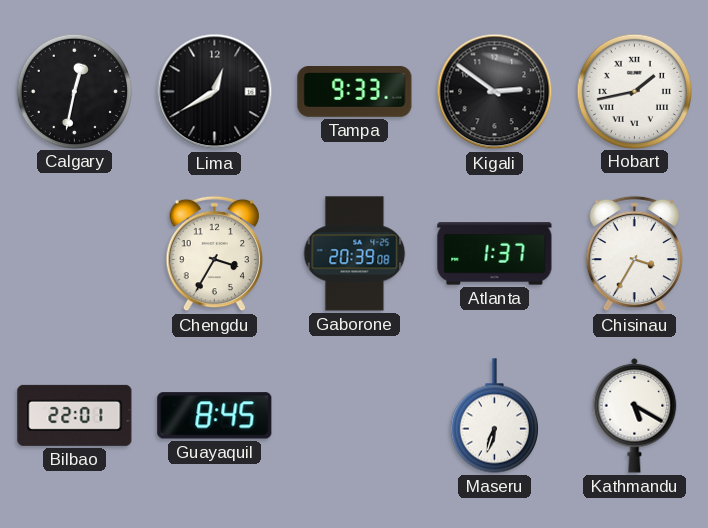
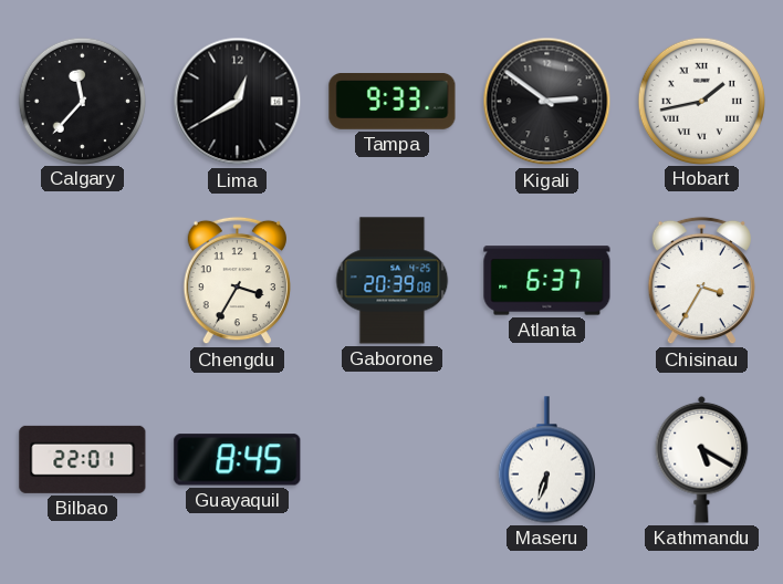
Calgary: 12:32 -> 11:37 (82, 101)
Atlanta: 1:37 -> 6:37 (547, 281)
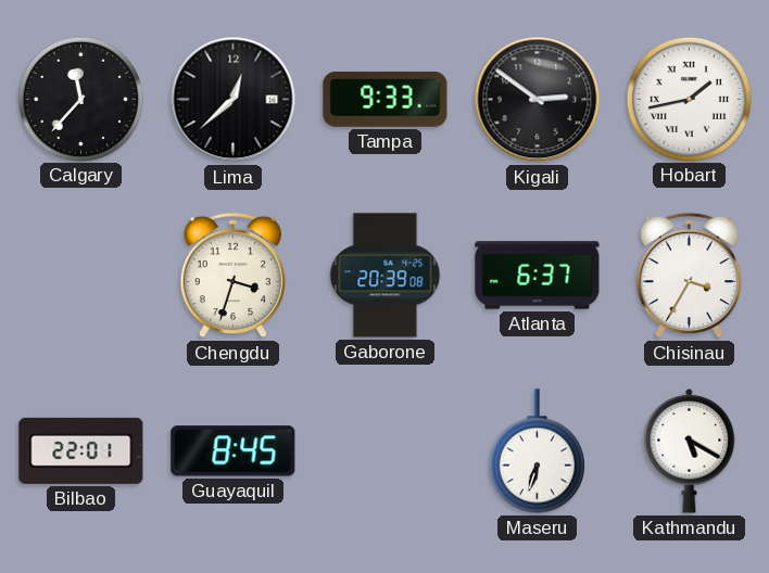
Lima: 12:40 -> 12:38 (234, 100)
Chengdu: 3:35 -> 3:33 (232, 276)
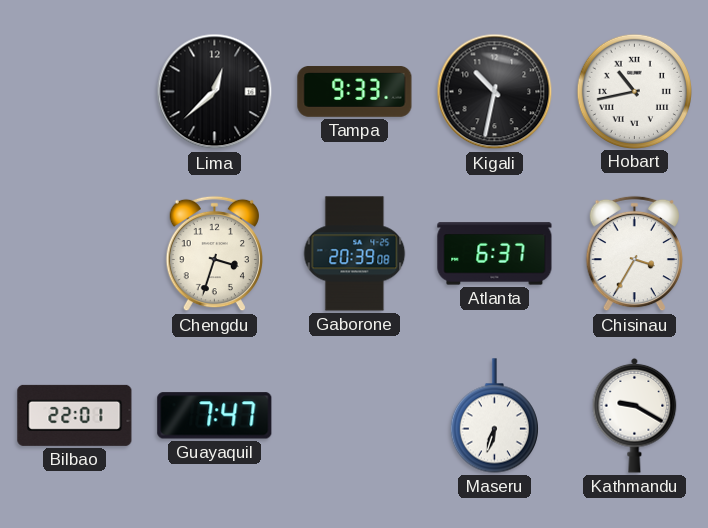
Calgary: 11:37 -> none (80, 99)
Kigali: 2:51 -> 10:32 (495, 92)
Hobart: 1:43 -> 10:43 (634, 91)
Guayaquil: 8:45 -> 7:47 (215, 416)
Kathmandu: 5:20 -> 9:20 (635, 415)
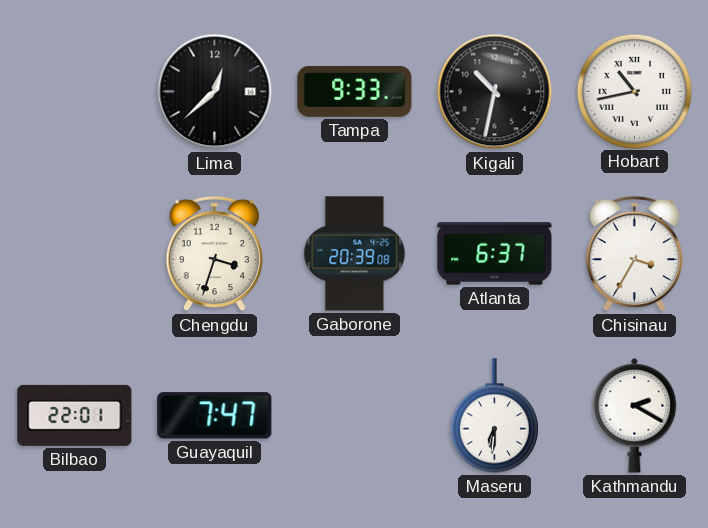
Maseru: 6:33 -> 6:31 (494, 416)
Kathmandu: 9:20 -> 2:20 (635, 415)
